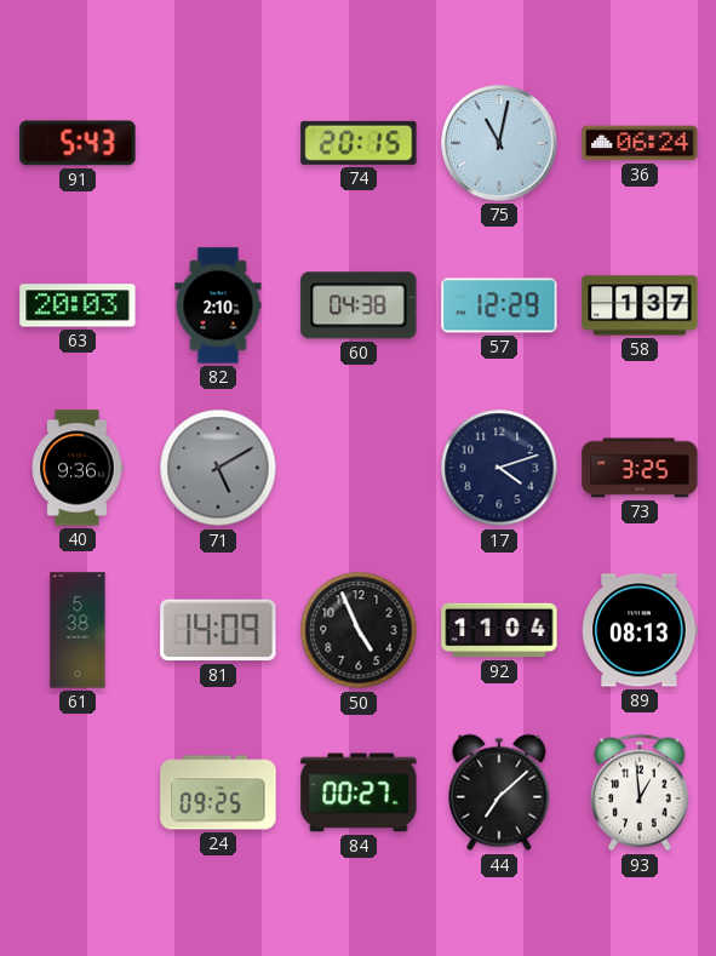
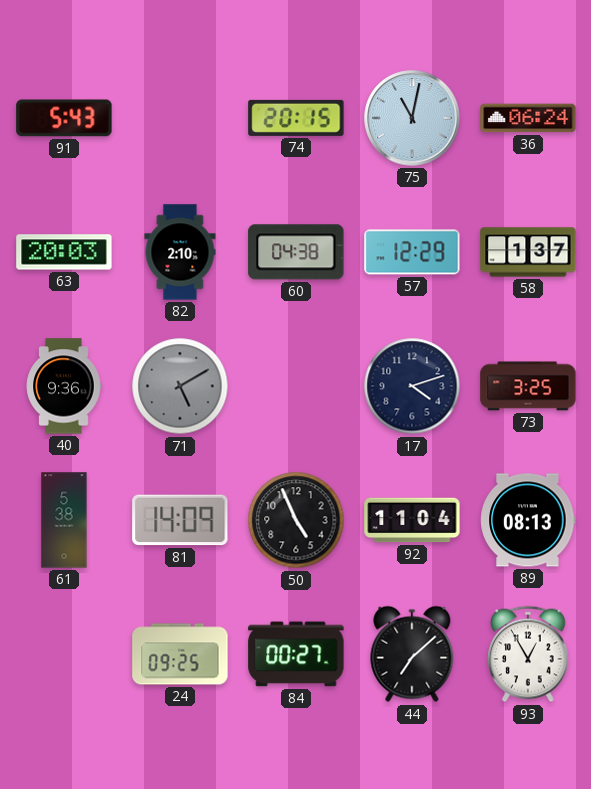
93: 12:59 -> 12:55 (528, 654)
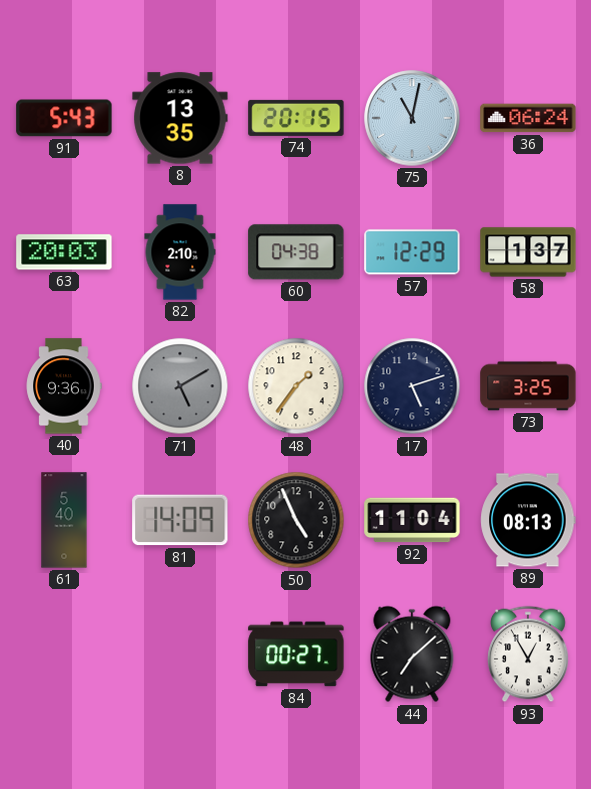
8: none -> 13:35 (180, 118)
48: none -> 1:36 (296, 386)
17: 4:12 -> 5:12 (412, 386)
61: 5:38 -> 5:40 (64, 520)
24: 09:25 -> none (180, 654)
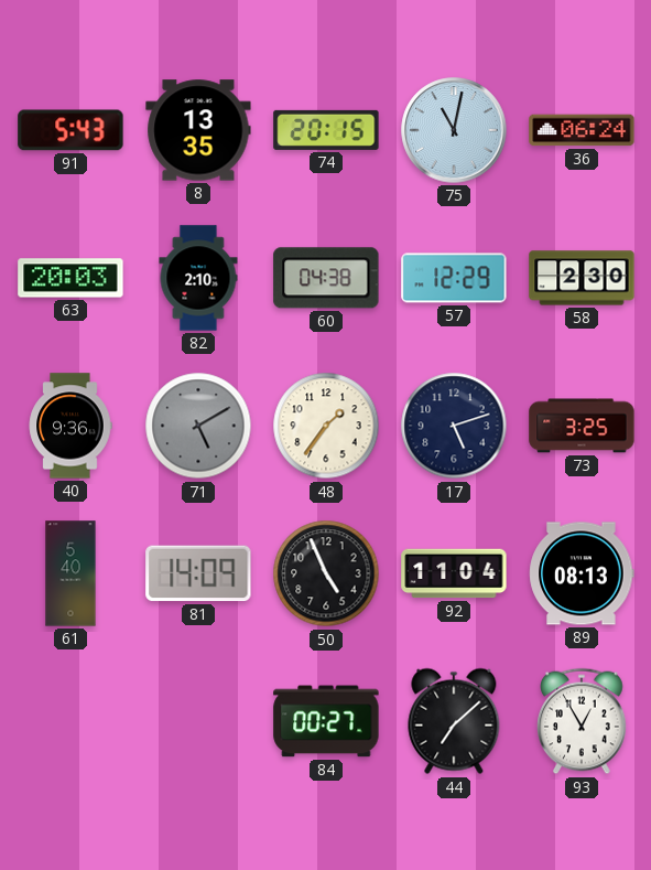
58: 1:37 -> 2:30 (582, 278)
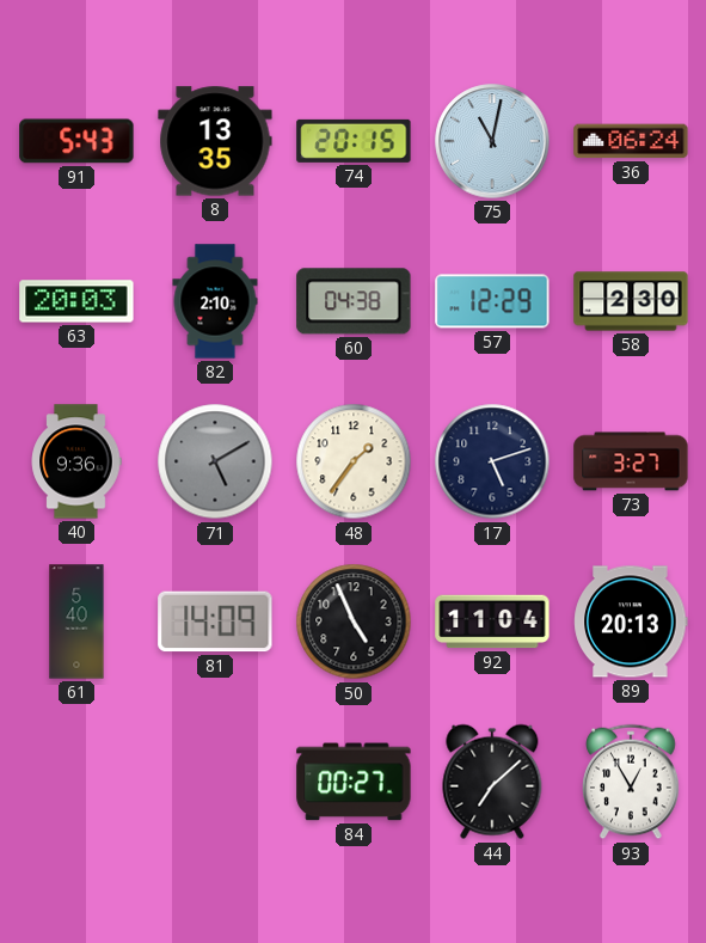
73: 3:25 -> 3:27 (631, 461)
89: 08:13 -> 20:13 (631, 621)
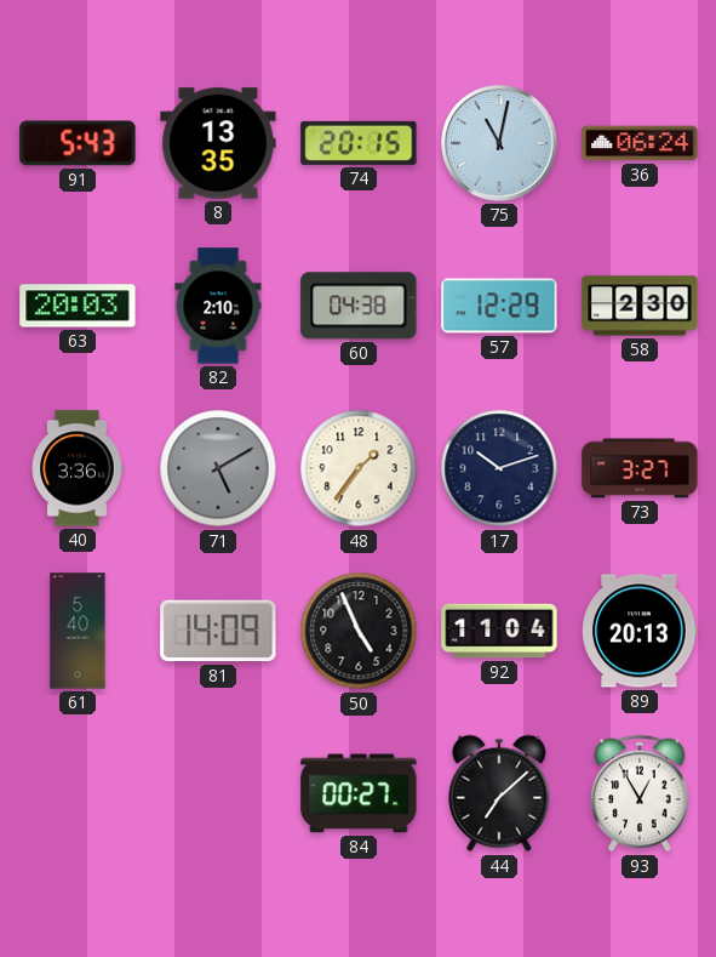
40: 9:36 -> 3:36 (78, 468)
17: 5:12 -> 10:12 (499, 468)
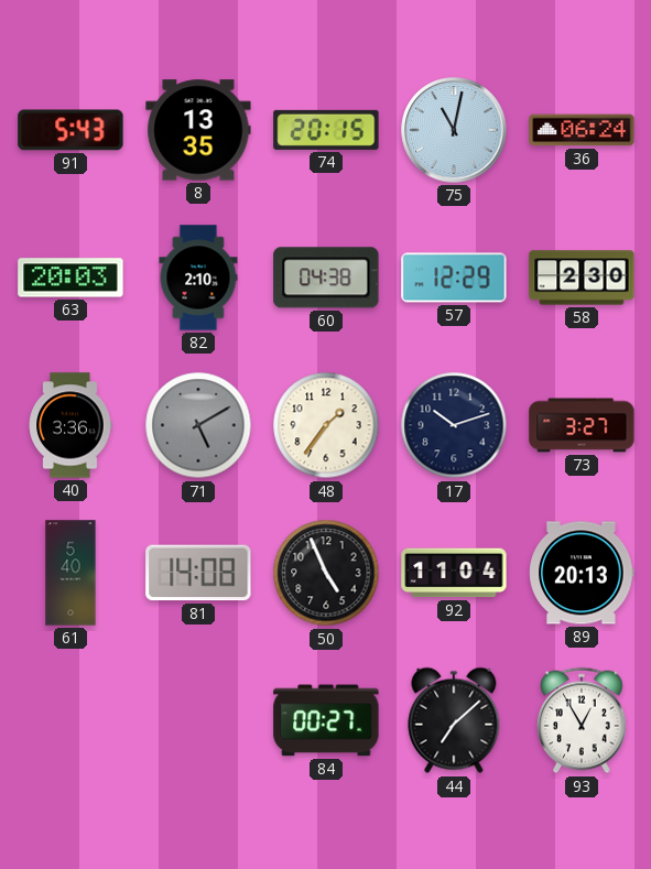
81: 14:09 -> 14:08 (198, 573)
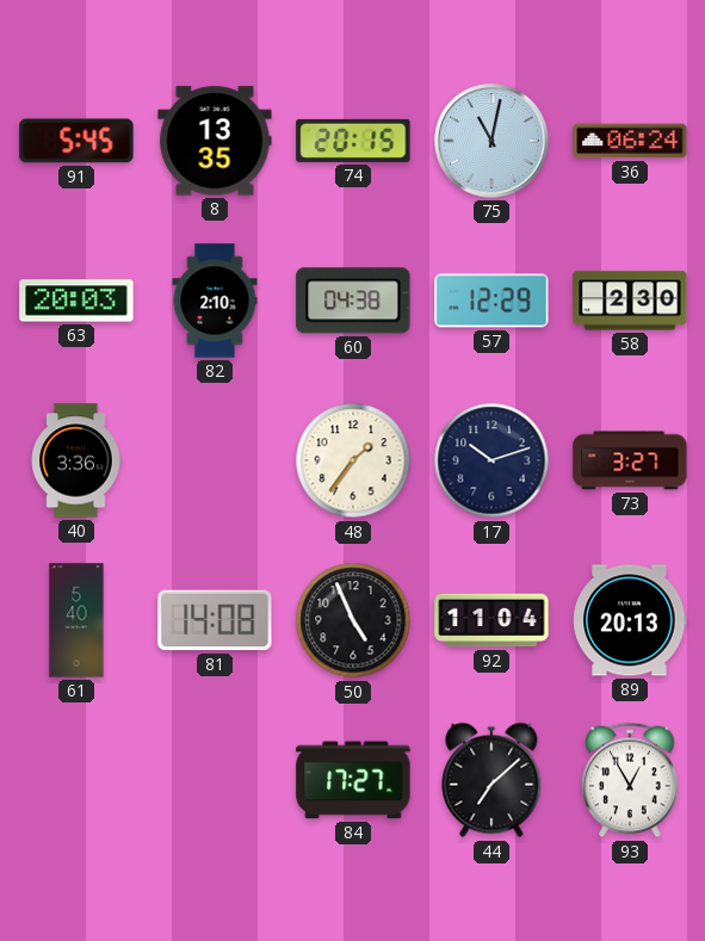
91: 5:43 -> 5:45 (76, 141)
71: 5:10 -> none (198, 425)
84: 00:27 -> 17:27 (353, 780)
